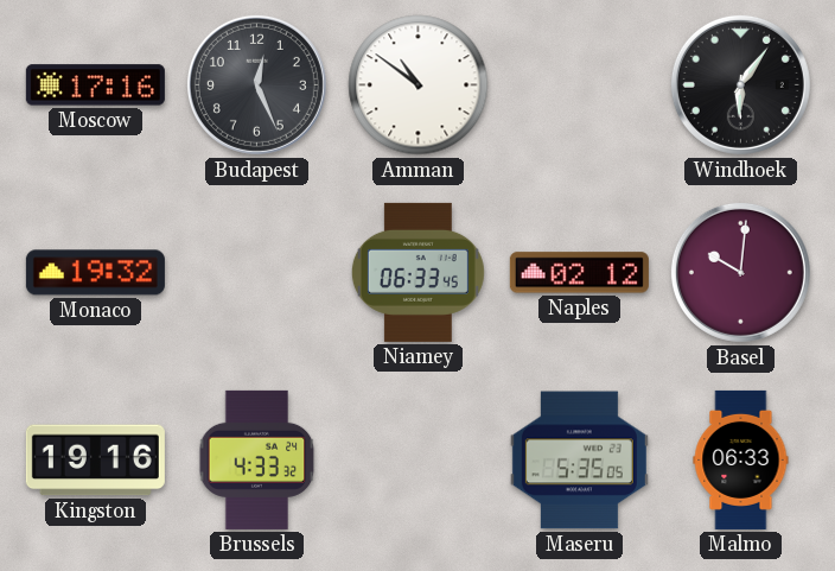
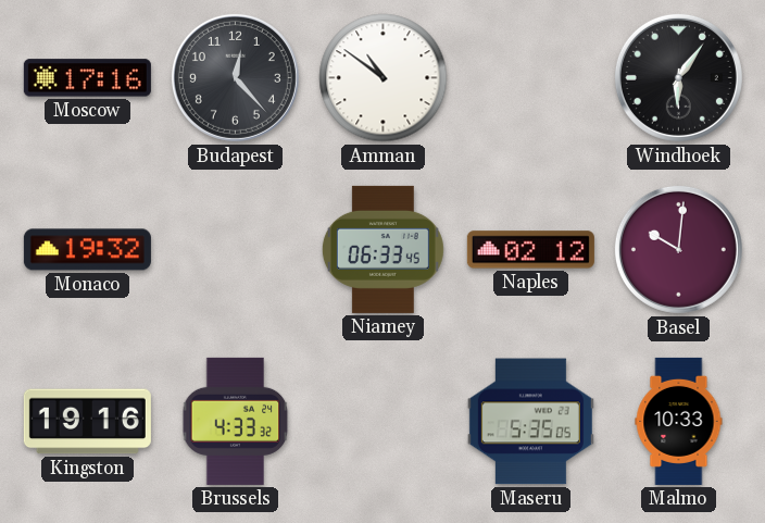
Budapest: 12:26 -> 12:23 (235, 77)
Malmo: 06:33 -> 10:33 (679, 421)
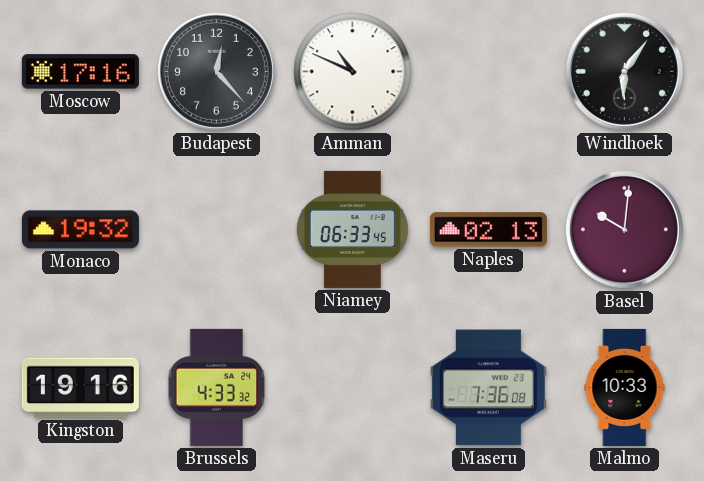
Amman: 10:51 -> 10:49 (353, 72)
Naples: 02:12 -> 02:13 (488, 230)
Maseru: 5:35 -> 7:36 (488, 388)
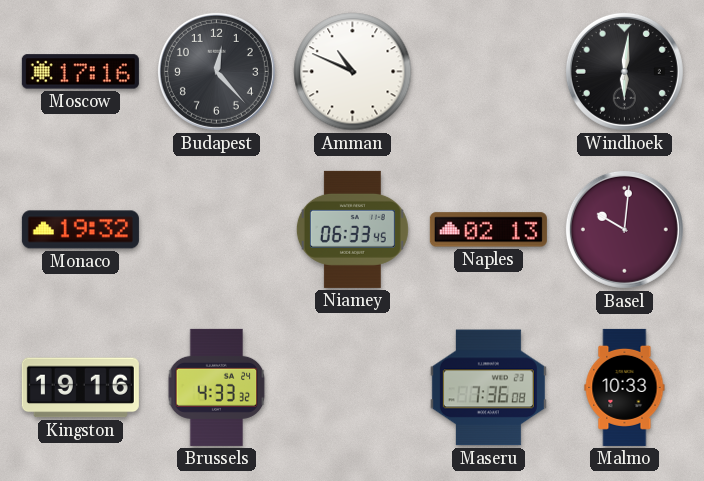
Windhoek: 6:06 -> 6:01 (624, 71)
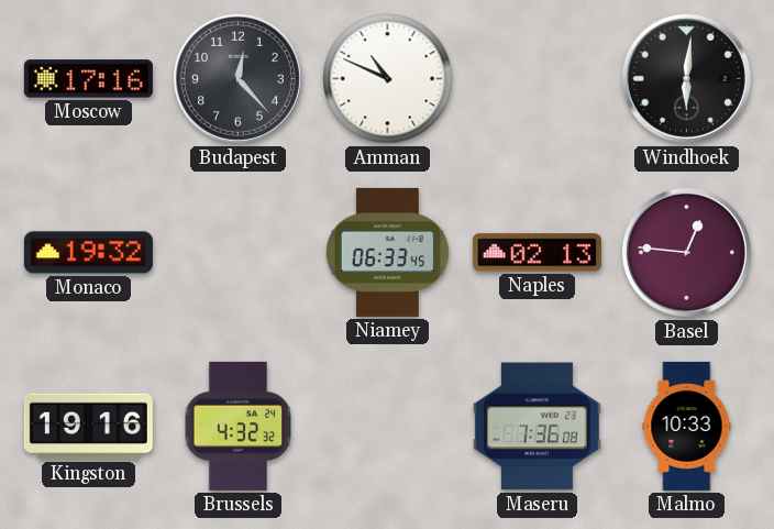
Basel: 10:01 -> 12:46 (686, 252)
Brussels: 4:33 -> 4:32 (239, 426)
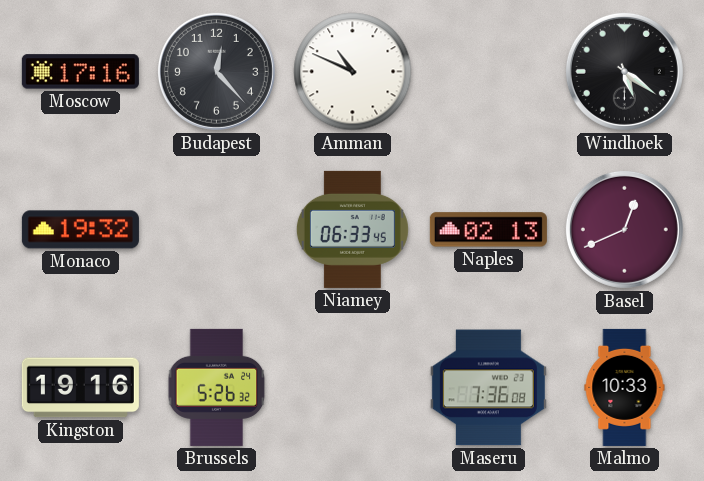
Windhoek: 6:01 -> 5:21 (624, 71)
Basel: 12:46 -> 12:41 (624, 229)
Brussels: 4:32 -> 5:26 (217, 387)
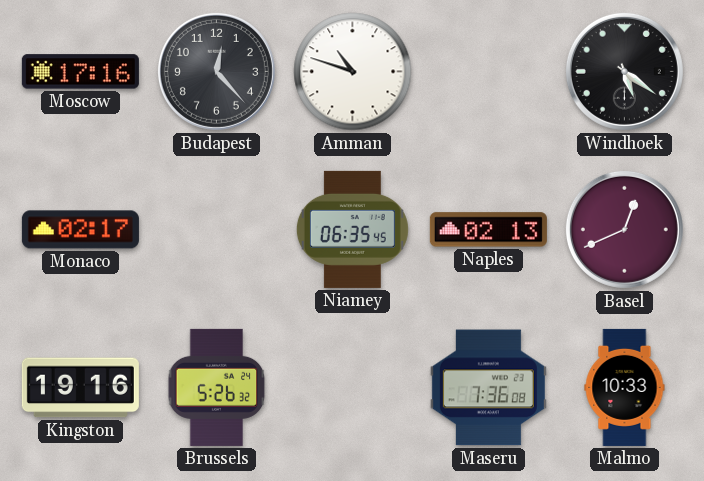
Amman: 10:49 -> 10:48 (353, 72)
Monaco: 19:32 -> 02:17 (80, 230)
Niamey: 06:33 -> 06:35 (352, 229)
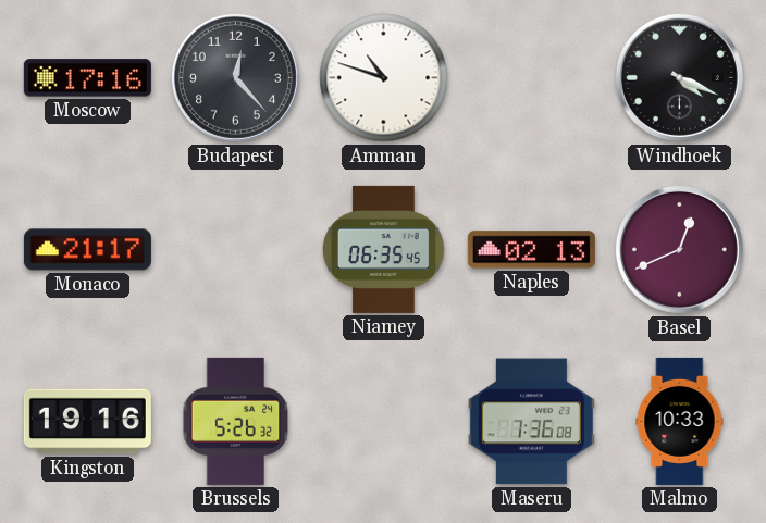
Windhoek: 5:21 -> 4:19 (679, 77)
Monaco: 02:17 -> 21:17 (87, 250)
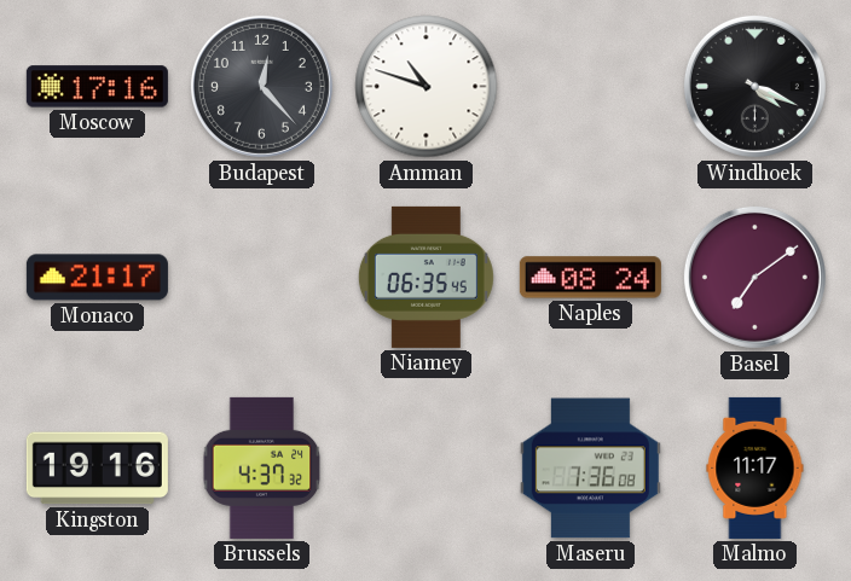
Naples: 02:13 -> 08:24 (590, 278)
Basel: 12:41 -> 7:09 (754, 277)
Brussels: 5:26 -> 4:37 (262, 467)
Malmo: 10:33 -> 11:17 (756, 467)
